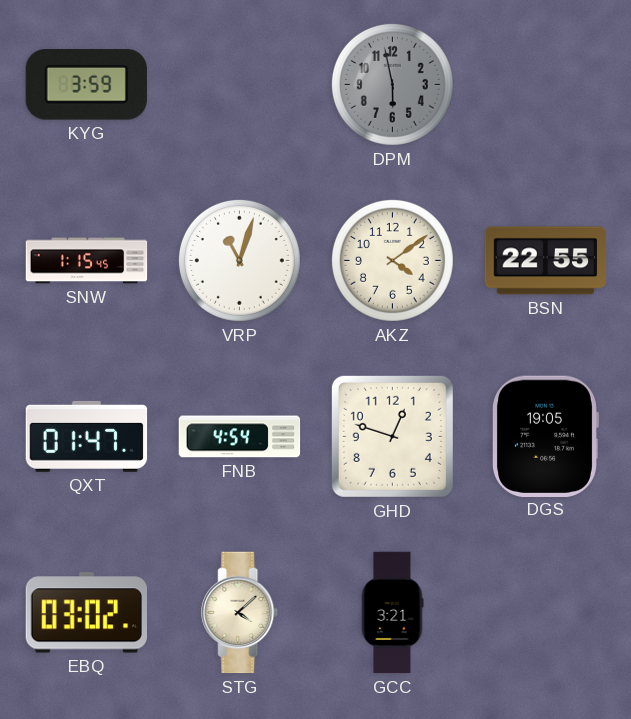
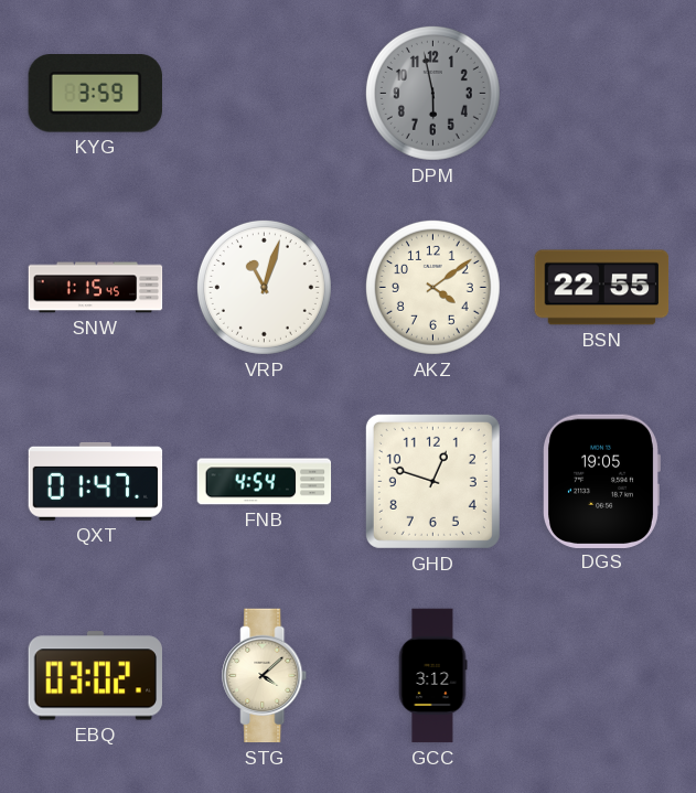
GCC: 3:21 -> 3:12 (432, 676)
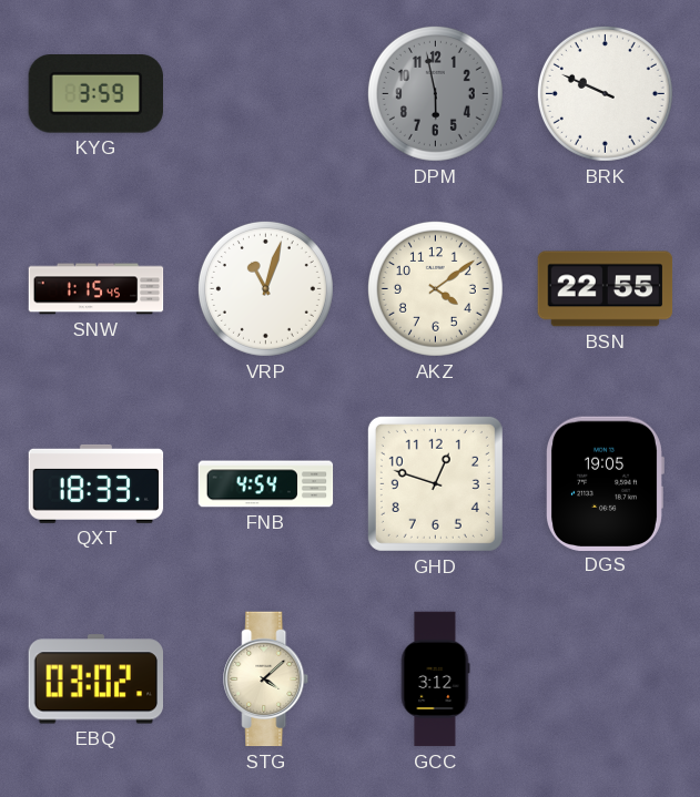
BRK: none -> 9:49 (605, 93)
QXT: 01:47 -> 18:33 (97, 483)
